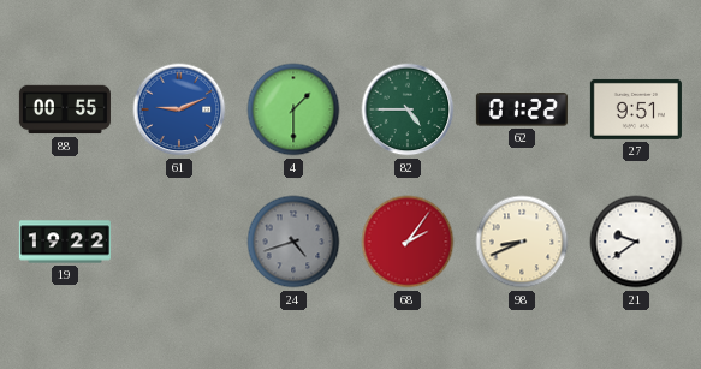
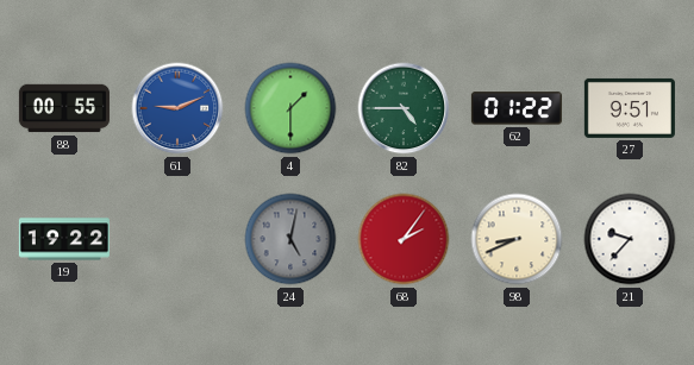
24: 4:42 -> 5:02 (290, 239)
21: 9:39 -> 9:37 (630, 239)
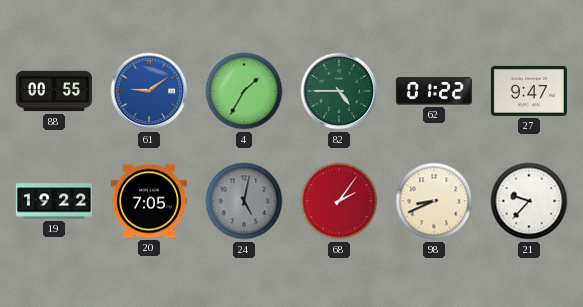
61: 9:11 -> 9:09 (149, 91)
4: 1:30 -> 1:35 (244, 91)
27: 9:51 -> 9:47 (529, 91)
20: none -> 7:05 (149, 201)
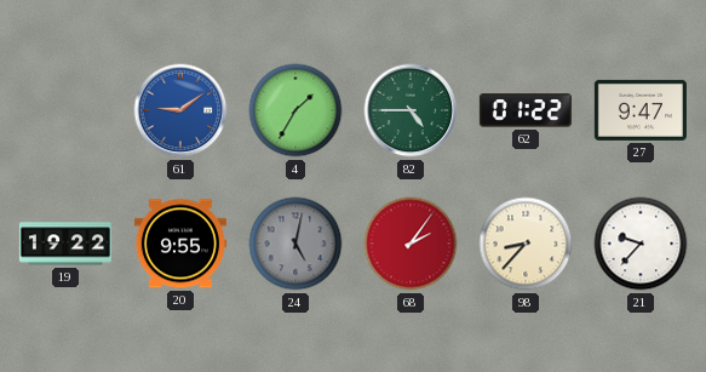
88: 00:55 -> none (54, 91)
20: 7:05 -> 9:55 (180, 244)
98: 8:41 -> 8:37 (526, 244)
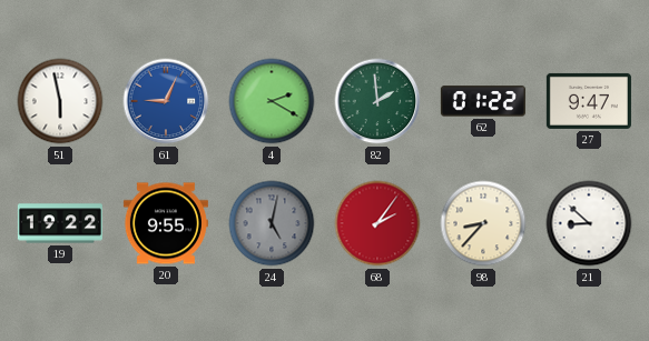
51: none -> 5:58 (60, 101)
61: 9:09 -> 9:04 (166, 101)
4: 1:35 -> 2:20 (272, 101)
82: 4:45 -> 1:59 (377, 101)
21: 9:37 -> 8:52 (589, 223)
